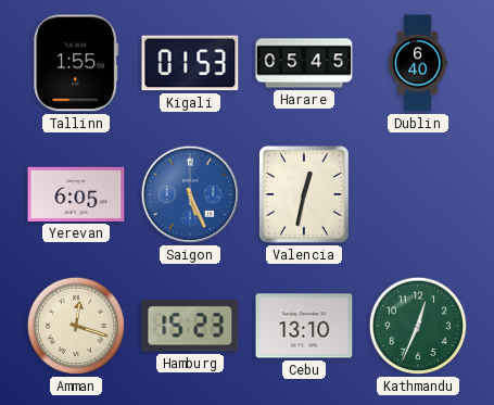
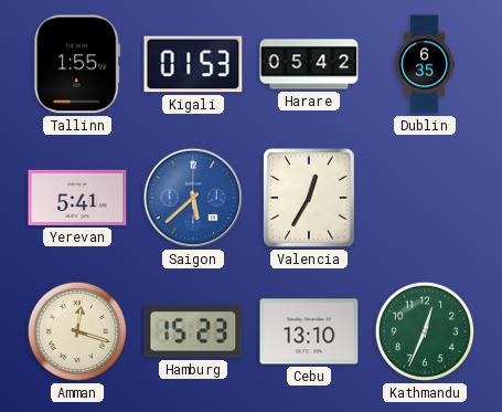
Harare: 05:45 -> 05:42 (309, 64)
Dublin: 6:40 -> 6:35 (425, 64)
Yerevan: 6:05 -> 5:41 (77, 198)
Saigon: 5:26 -> 5:38 (193, 198)
Valencia: 12:32 -> 12:35 (310, 199)
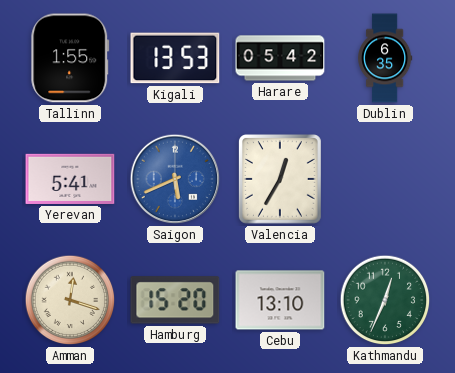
Kigali: 01:53 -> 13:53 (175, 58)
Saigon: 5:38 -> 5:41 (175, 179)
Hamburg: 15:23 -> 15:20 (175, 300)
